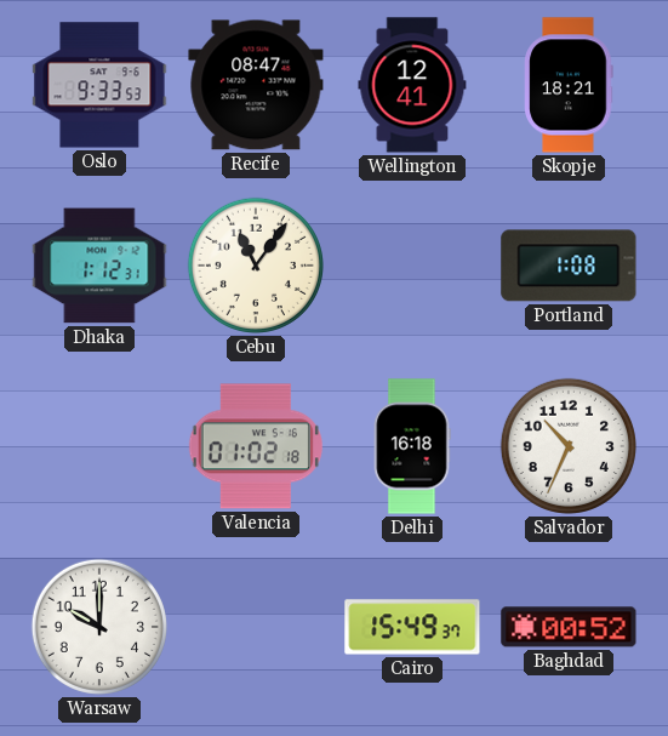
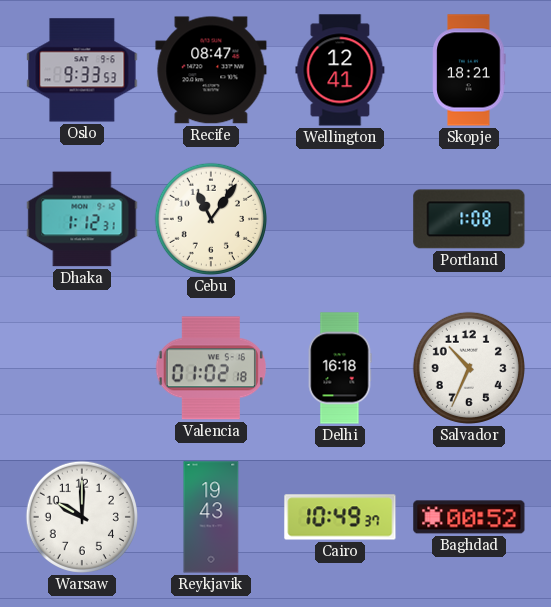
Reykjavik: none -> 19:43 (211, 517)
Cairo: 15:49 -> 10:49 (340, 517)
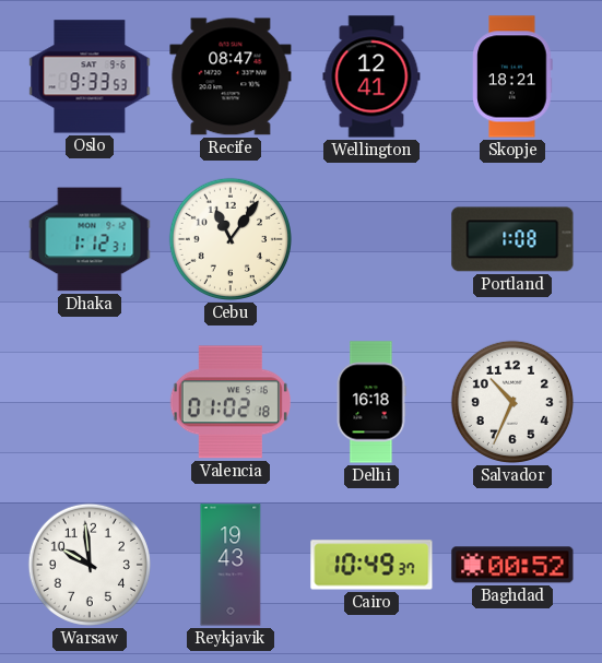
Warsaw: 10:00 -> 9:59 (90, 565)
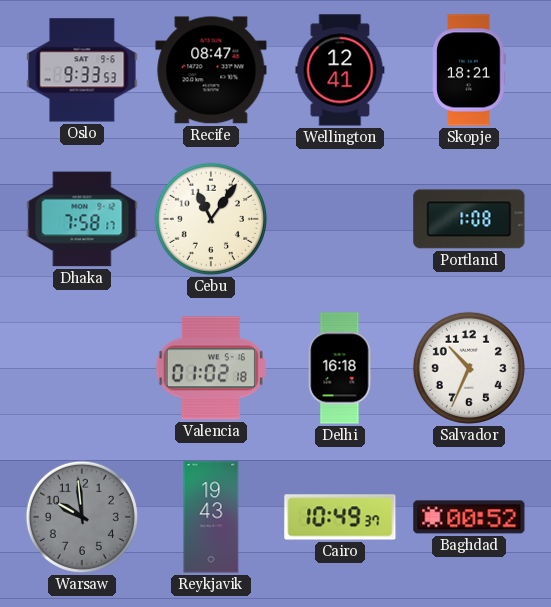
Dhaka: 1:12 -> 7:58 (82, 219)
Warsaw dial: white -> grey (82, 517)
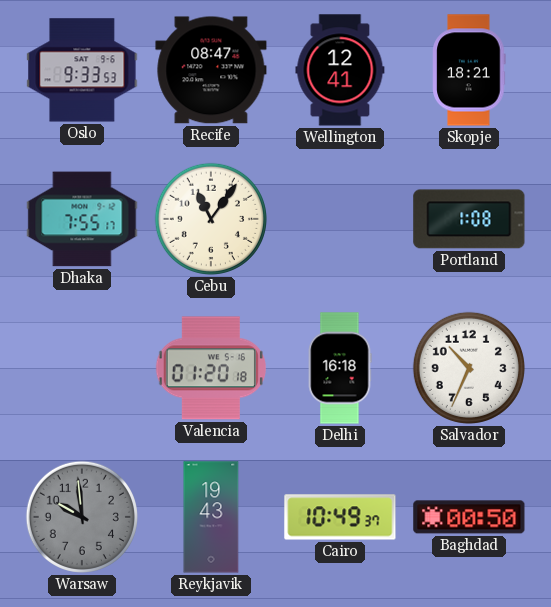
Dhaka: 7:58 -> 7:55 (82, 219)
Valencia: 01:02 -> 01:20 (211, 368)
Baghdad: 00:52 -> 00:50 (469, 517)
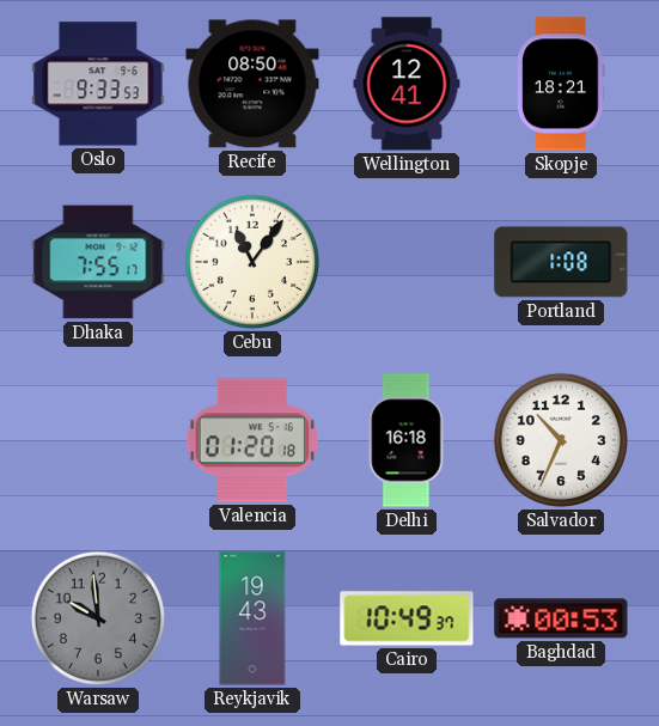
Recife: 08:47 -> 08:50 (252, 84)
Baghdad: 00:50 -> 00:53 (561, 618)
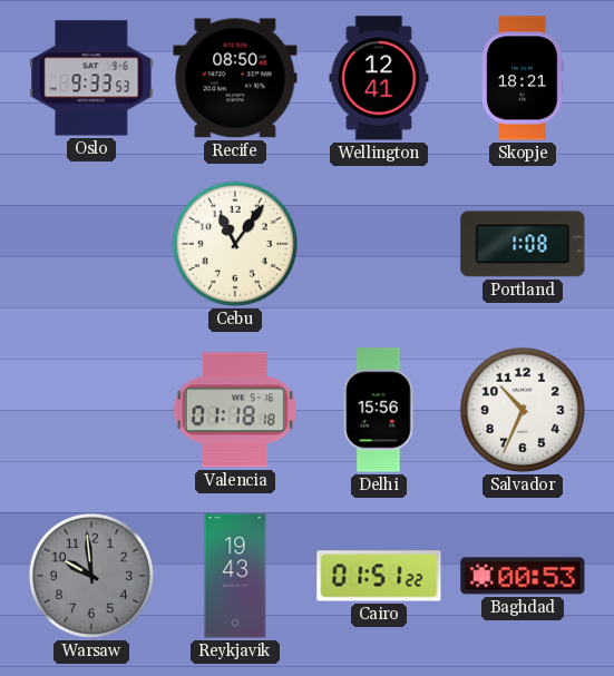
Dhaka: 7:55 -> none (98, 262)
Valencia: 01:20 -> 01:18 (235, 410)
Delhi: 16:18 -> 15:56 (379, 410)
Cairo: 10:49 -> 01:51 (379, 576)
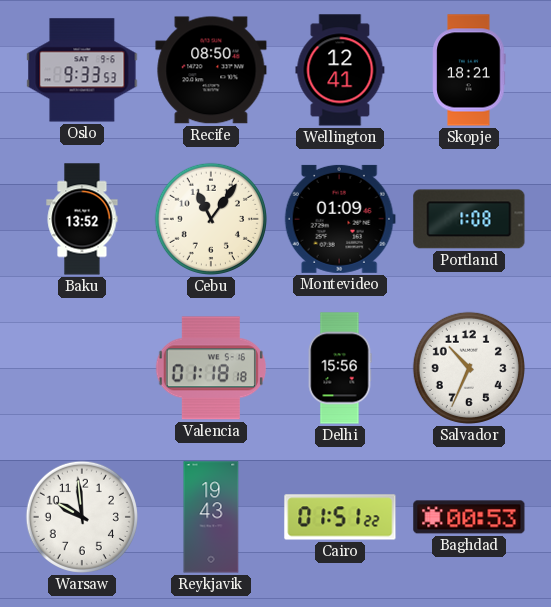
Baku: none -> 13:52 (82, 219)
Montevideo: none -> 01:09 (340, 219)
Warsaw dial: grey -> white (82, 517)
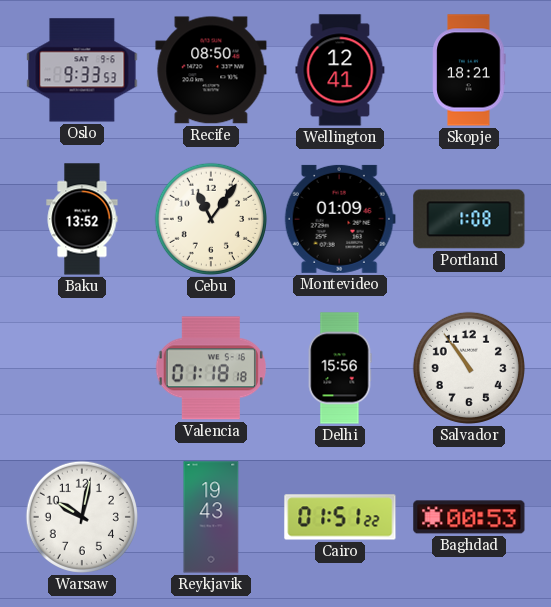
Salvador: 10:34 -> 10:54 (469, 368)
Warsaw: 9:59 -> 10:02 (82, 517)
